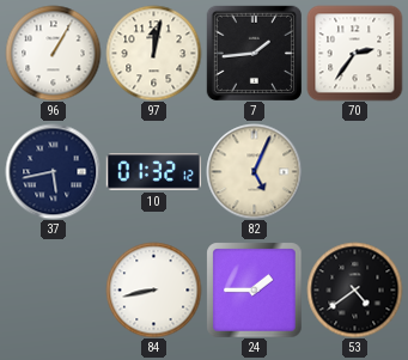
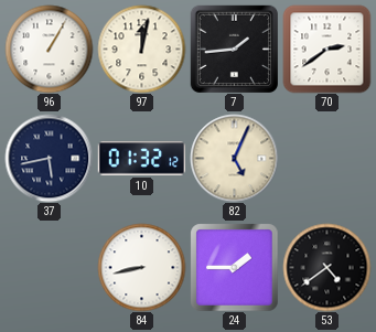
70: 2:36 -> 2:39 (326, 49)
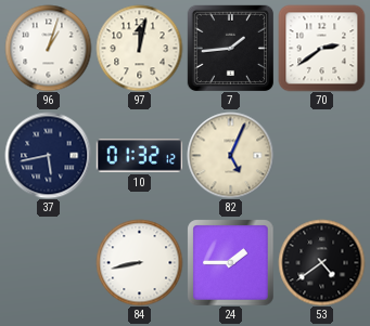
96: 1:05 -> 1:03 (48, 48)
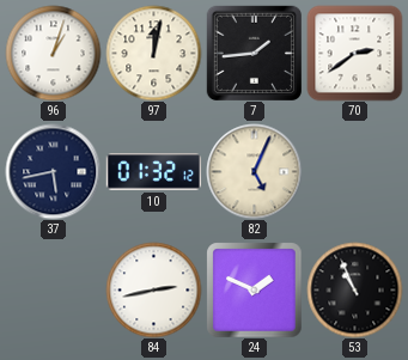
84: 8:43 -> 2:43 (153, 289)
24: 1:45 -> 1:49 (254, 289)
53: 4:39 -> 10:56 (354, 289)
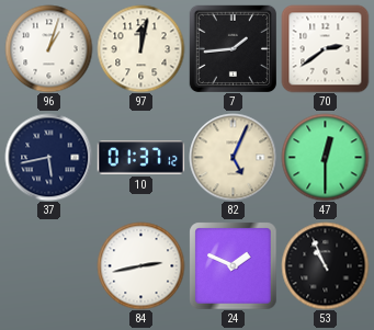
10: 01:32 -> 01:37 (140, 158)
47: none -> 12:30 (325, 157)
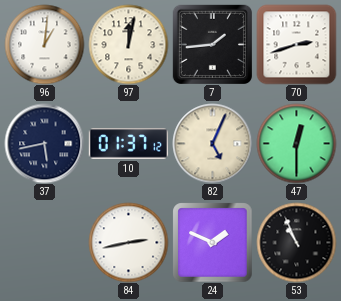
96: 1:03 -> 1:01 (44, 44)
70: 2:39 -> 2:42 (296, 44)
